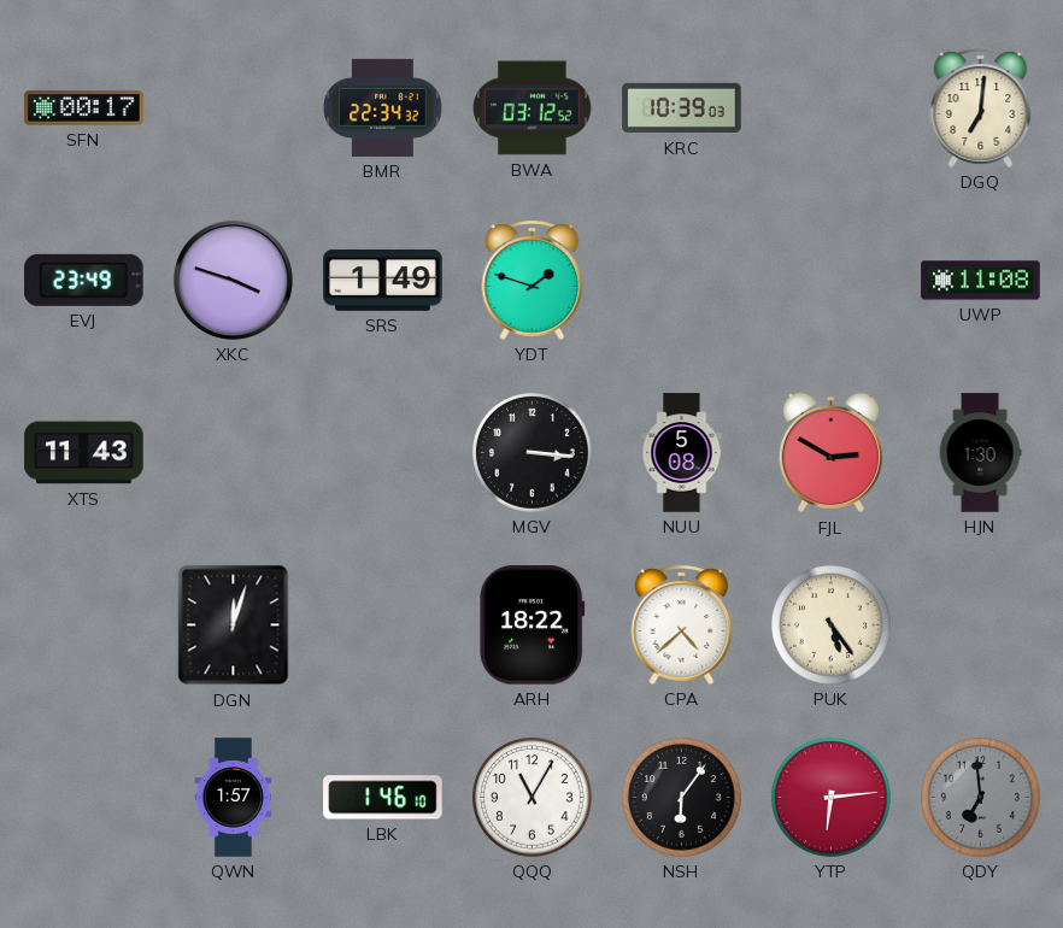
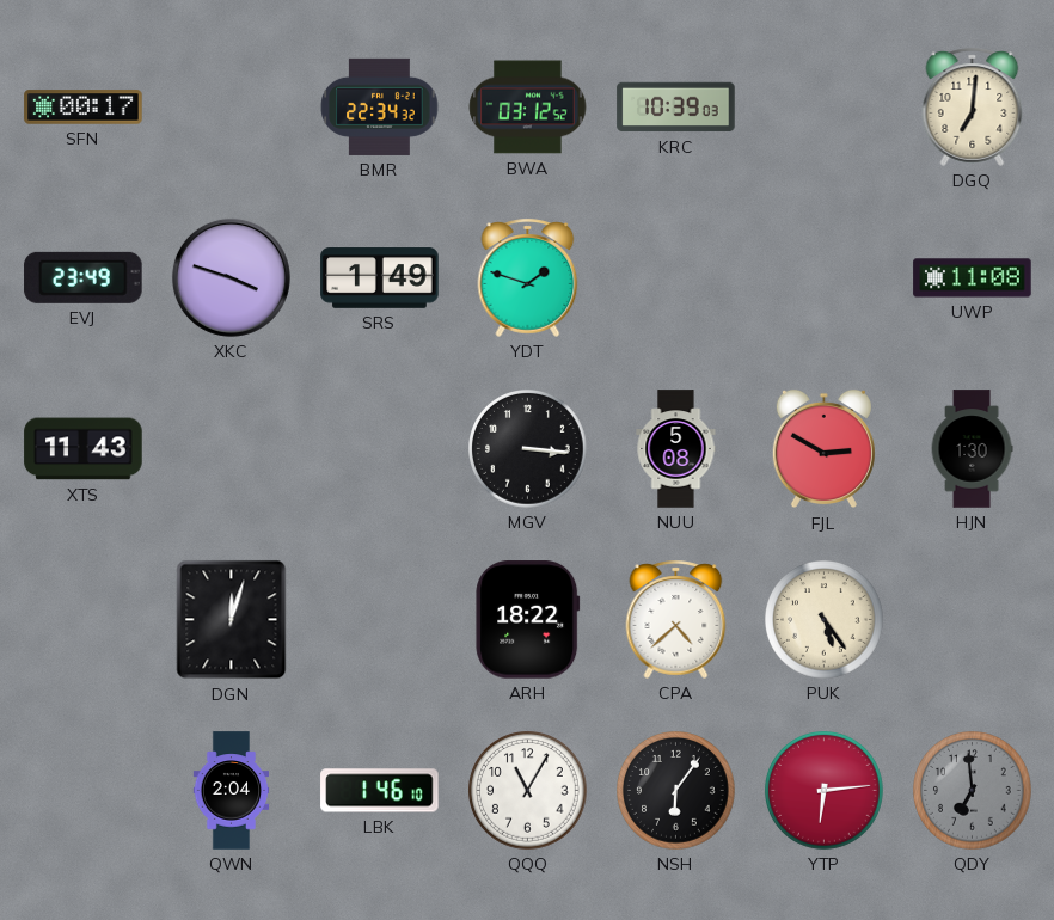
QWN: 1:57 -> 2:04 (232, 791)
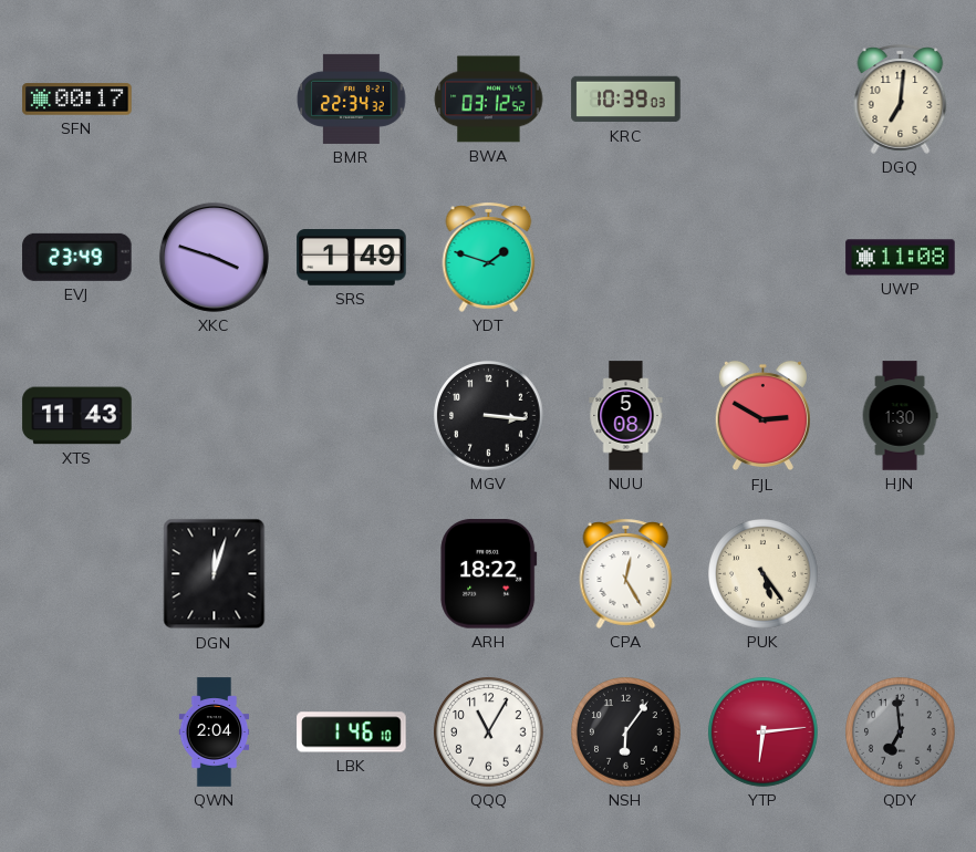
CPA: 4:38 -> 12:25 (626, 573)
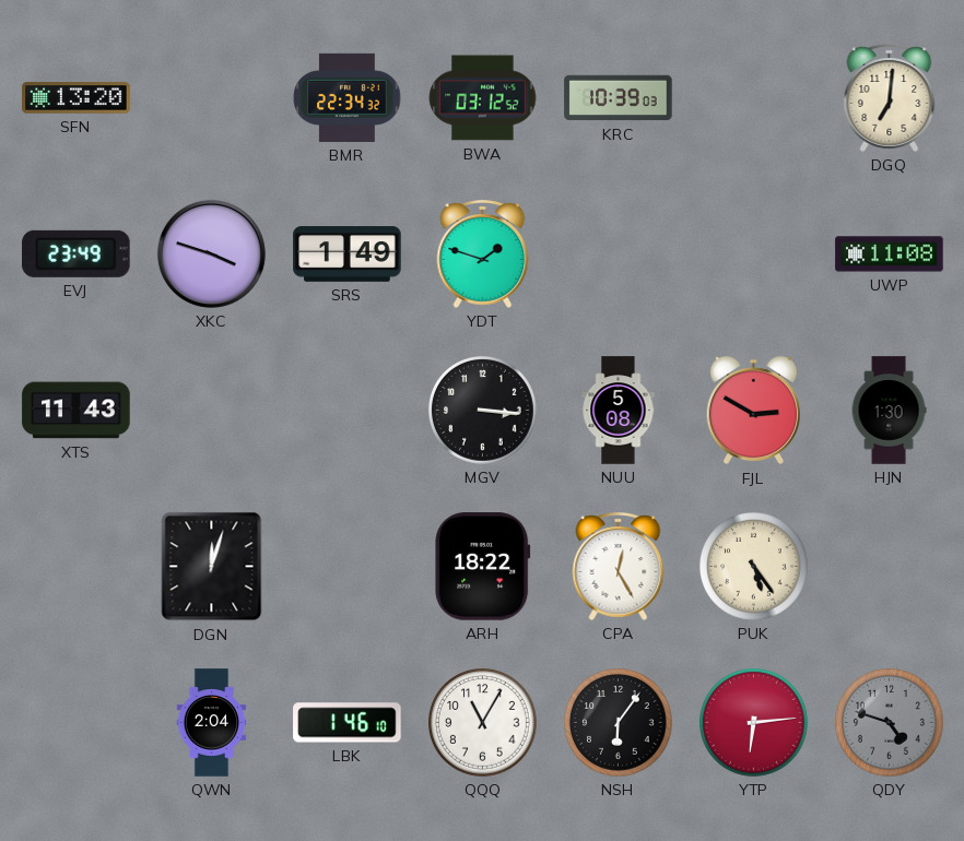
SFN: 00:17 -> 13:20 (77, 98)
QDY: 6:59 -> 4:48 (890, 723)
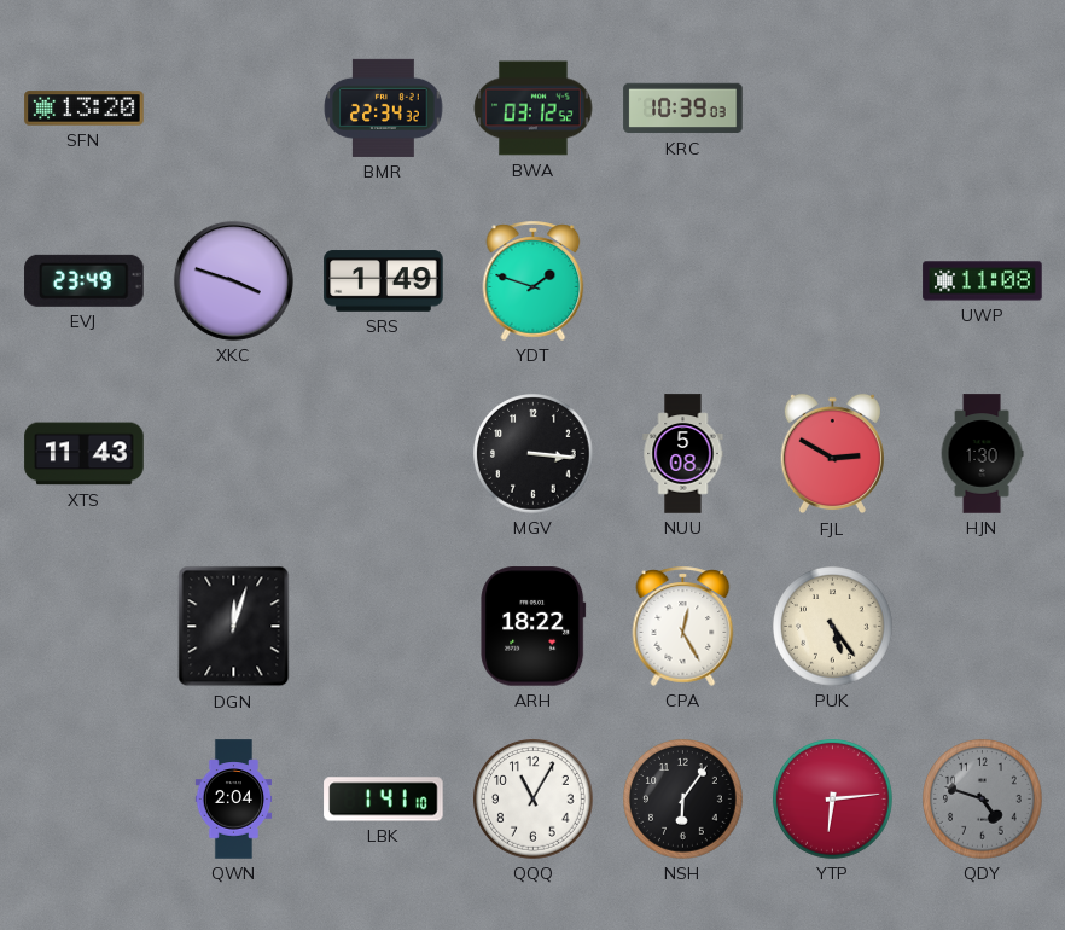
DGQ: 7:01 -> none (890, 97)
LBK: 1:46 -> 1:41 (384, 800)
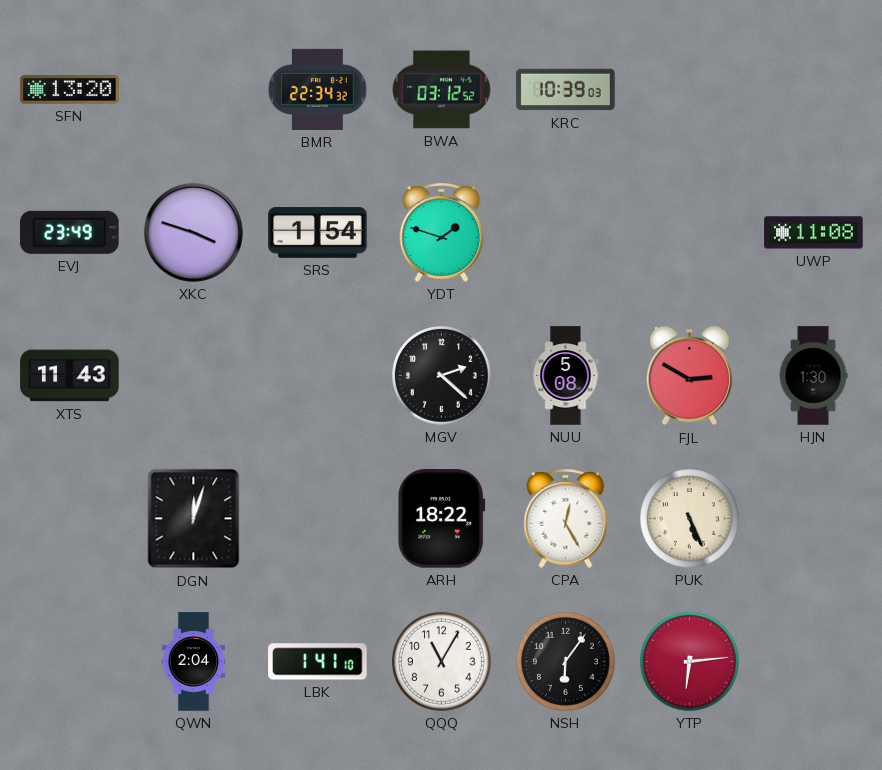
SRS: 1:49 -> 1:54 (318, 233)
MGV: 3:16 -> 2:22 (442, 376)
PUK: 5:24 -> 5:26 (690, 519)
QDY: 4:48 -> none (983, 800)
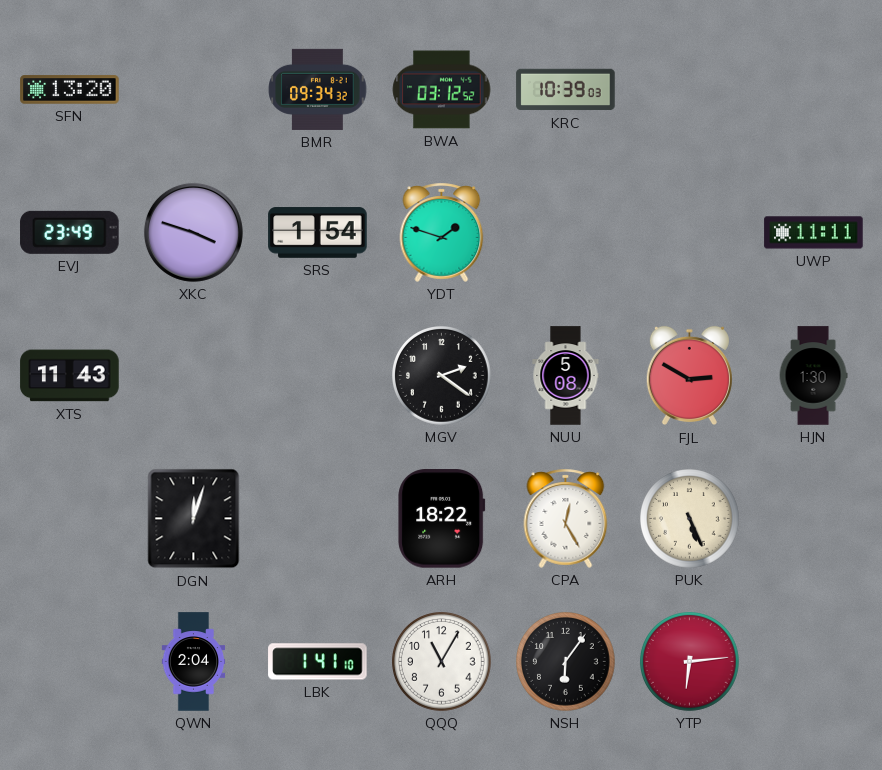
BMR: 22:34 -> 09:34 (318, 89)
UWP: 11:08 -> 11:11 (814, 233)
MGV: 2:22 -> 2:21 (442, 376)
